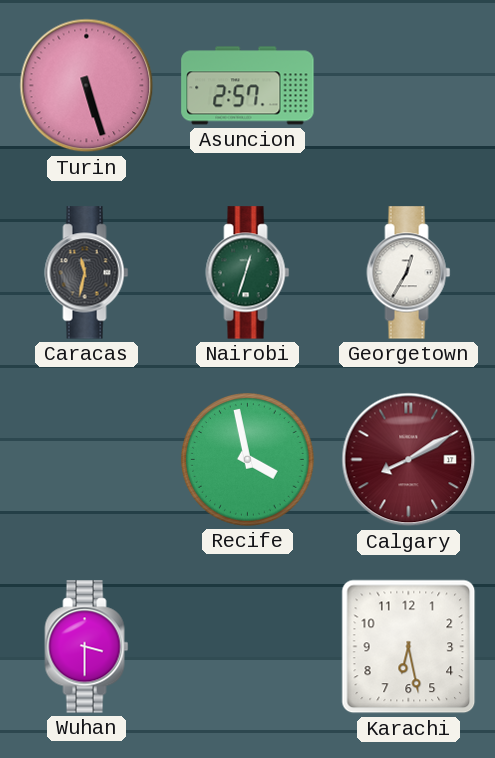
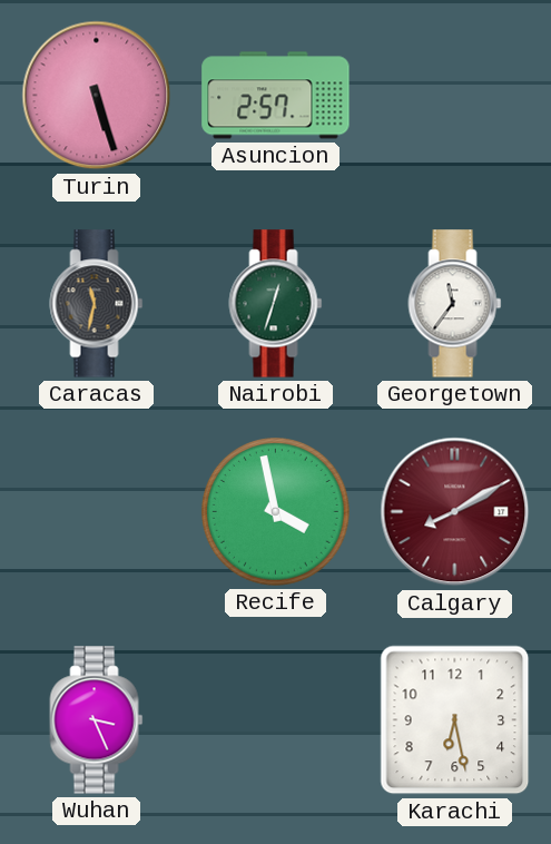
Georgetown: 12:35 -> 11:36 (455, 304)
Wuhan: 3:30 -> 3:26 (97, 720)
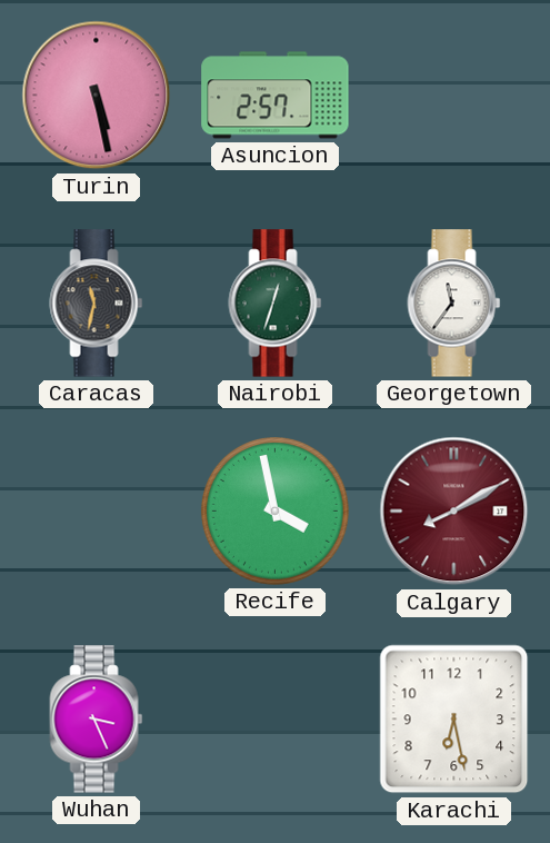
Turin: 5:27 -> 5:28 (97, 96)
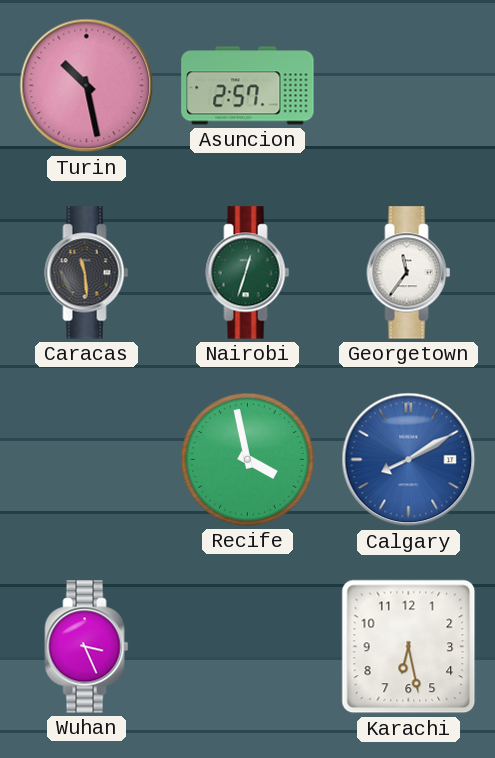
Turin: 5:28 -> 10:28 (87, 86)
Caracas: 11:32 -> 11:29 (87, 273)
Calgary dial: burgundy -> blue (409, 460)
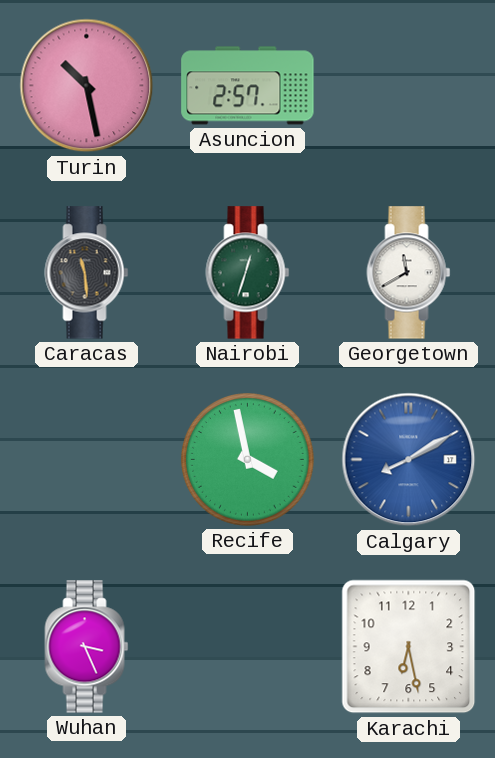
Georgetown: 11:36 -> 11:40 (409, 273)
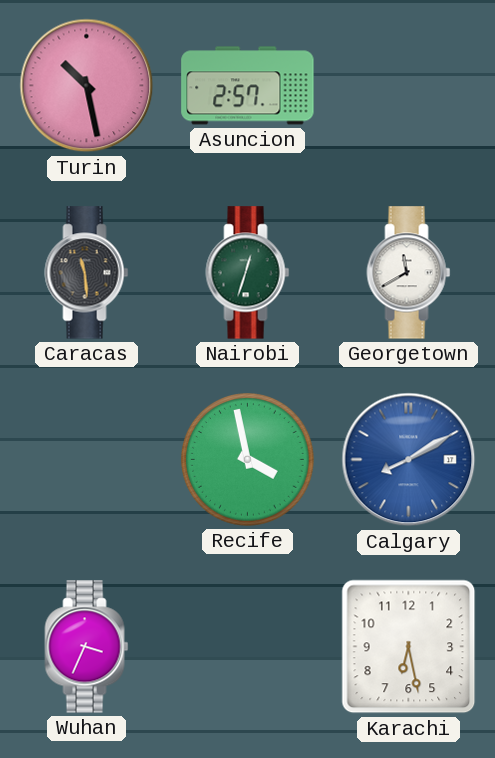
Wuhan: 3:26 -> 3:34 (87, 647)
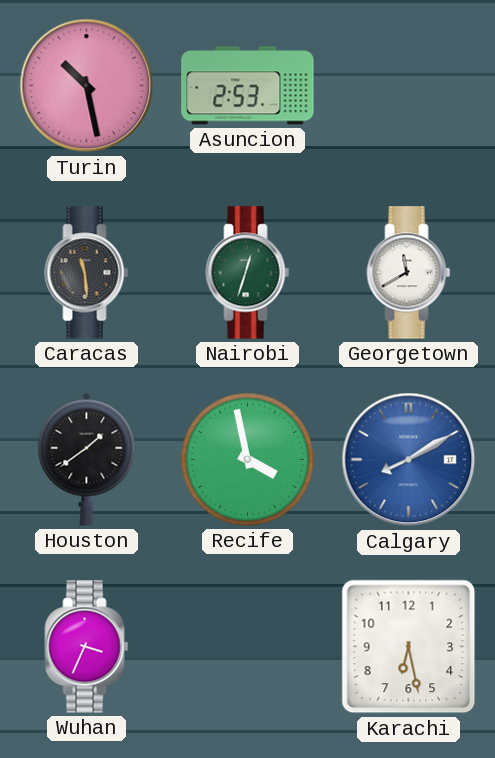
Asuncion: 2:57 -> 2:53 (248, 86)
Houston: none -> 1:39 (87, 459)
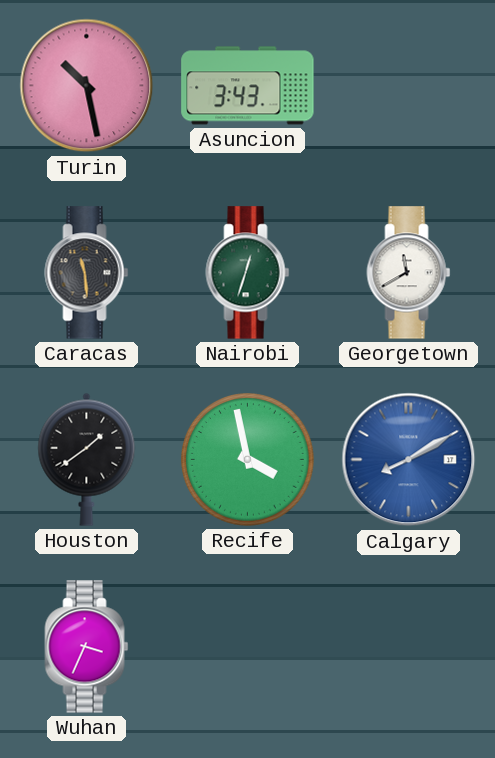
Asuncion: 2:53 -> 3:43 (248, 86)
Karachi: 6:28 -> none (409, 647)
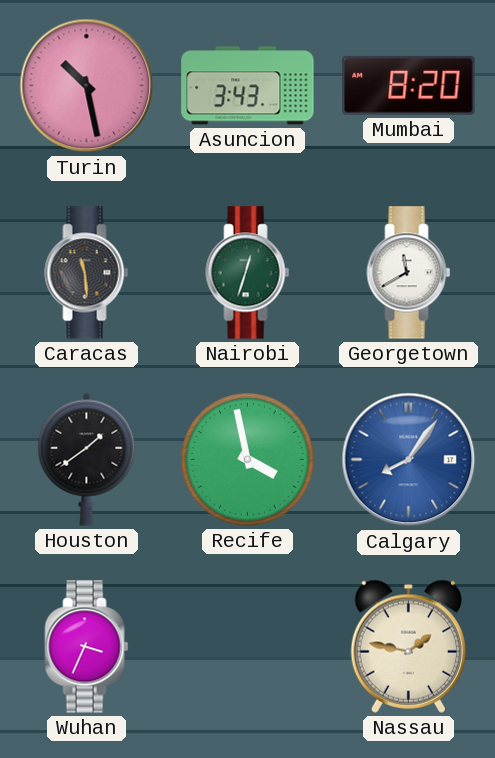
Mumbai: none -> 8:20 (409, 85)
Calgary: 8:10 -> 8:06 (409, 460)
Nassau: none -> 1:47 (408, 646)
